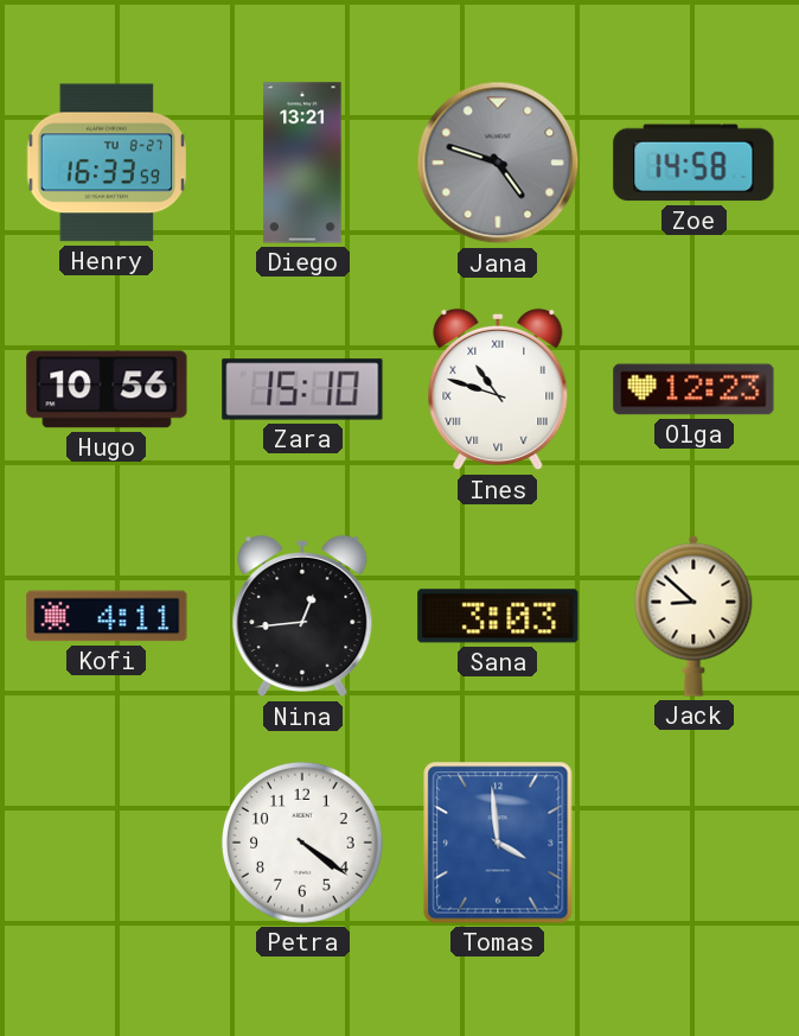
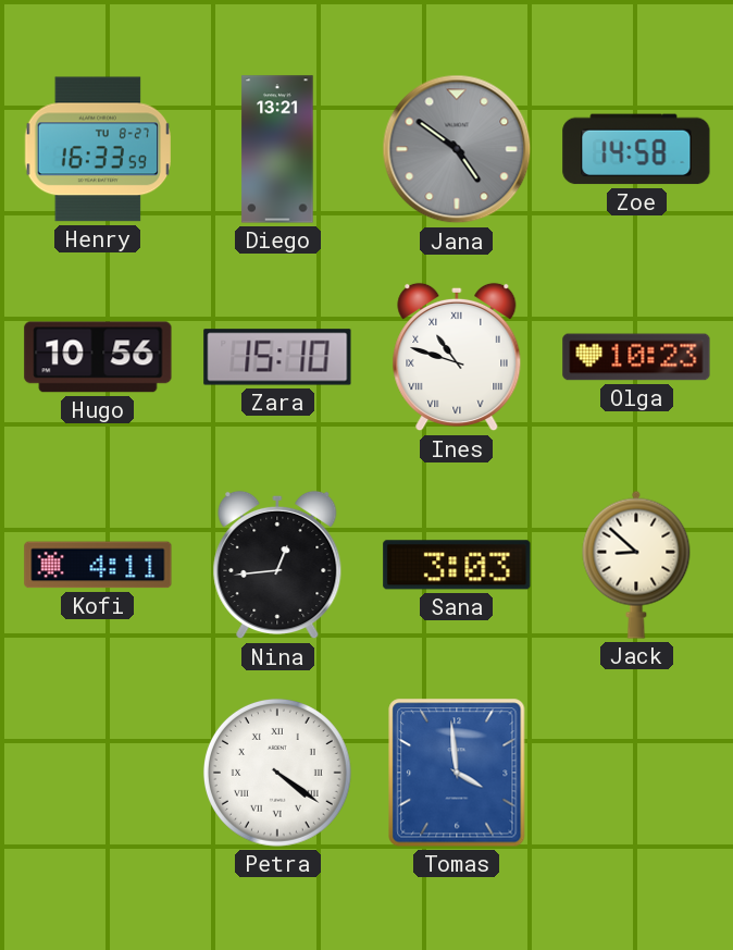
Jana: 4:48 -> 4:51 (457, 149)
Olga: 12:23 -> 10:23 (636, 357)
Petra numerals: Arabic -> Roman (277, 773)
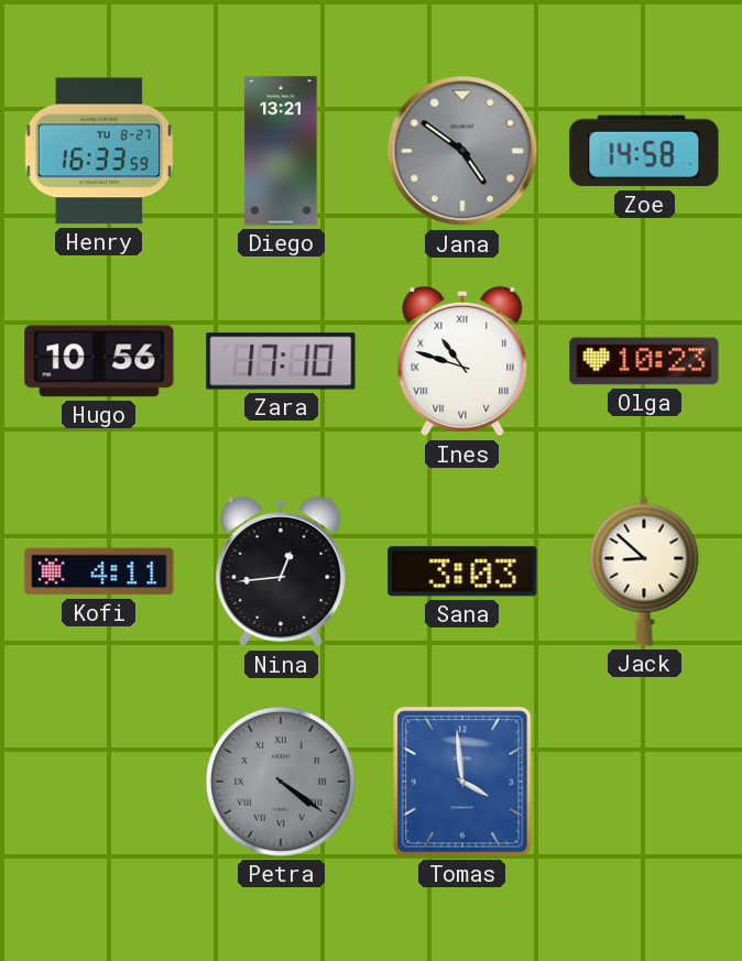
Zara: 15:10 -> 17:10 (281, 361)
Petra dial: white -> grey (281, 782)
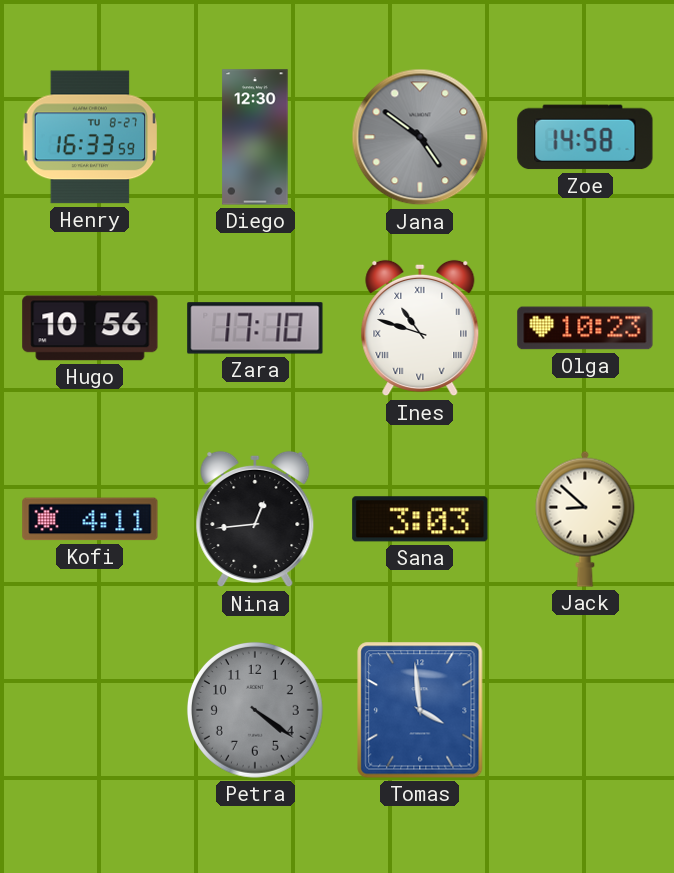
Diego: 13:21 -> 12:30 (255, 137)
Petra numerals: Roman -> Arabic (255, 710)
